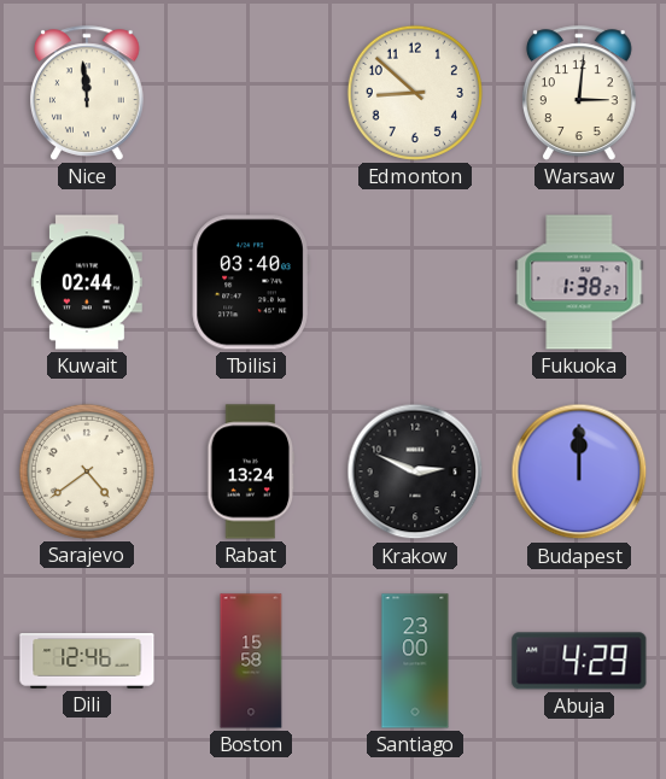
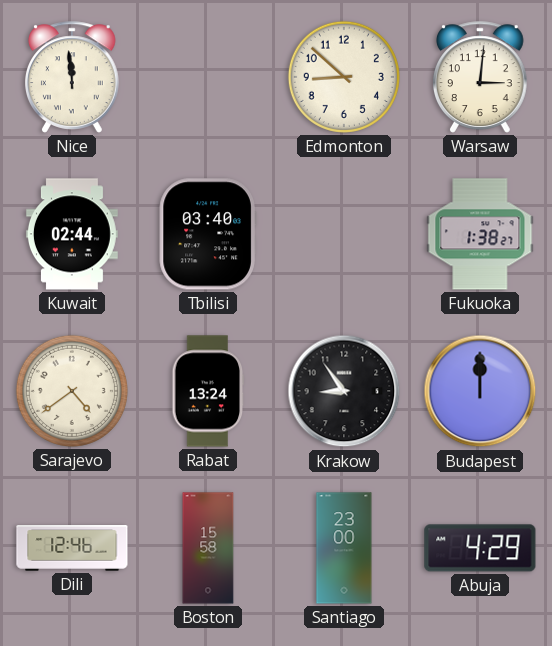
Krakow: 2:49 -> 8:54 (344, 391)
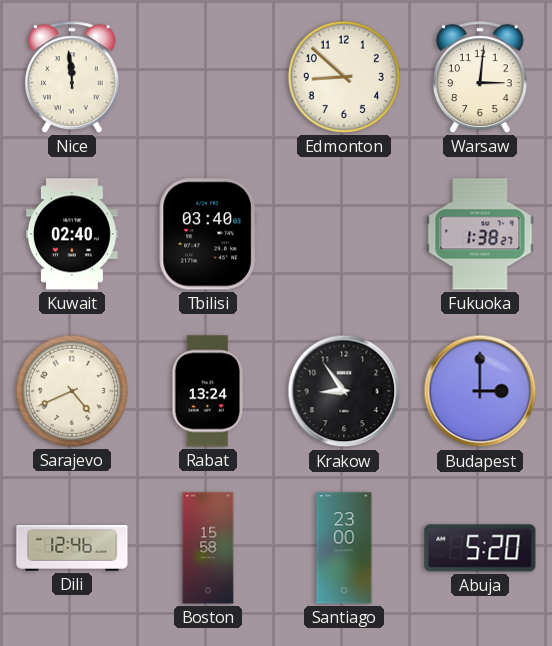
Kuwait: 02:44 -> 02:40 (72, 234)
Sarajevo: 4:39 -> 4:41 (72, 391)
Budapest: 12:00 -> 3:00 (480, 391)
Abuja: 4:29 -> 5:20 (480, 548)
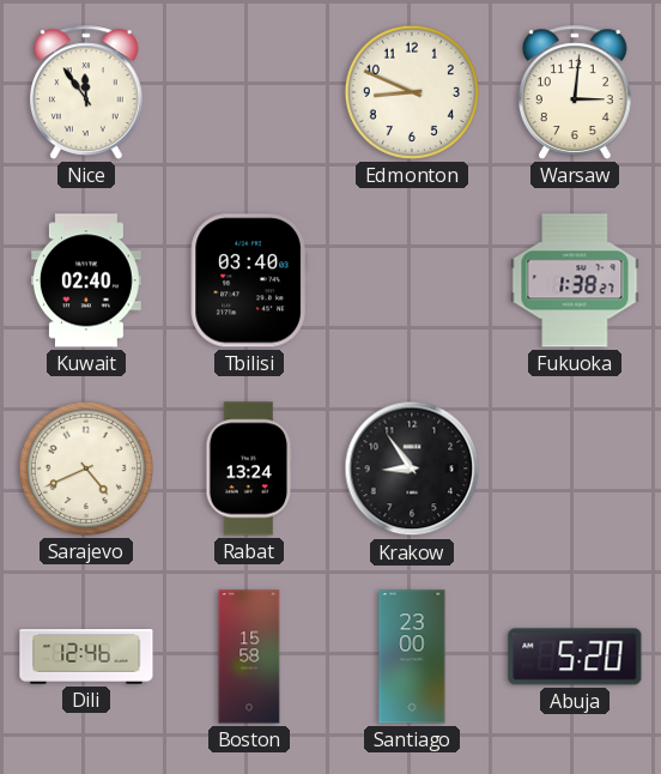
Nice: 11:59 -> 11:54 (87, 92)
Edmonton: 8:52 -> 8:49 (412, 92)
Budapest: 3:00 -> none (480, 391)
